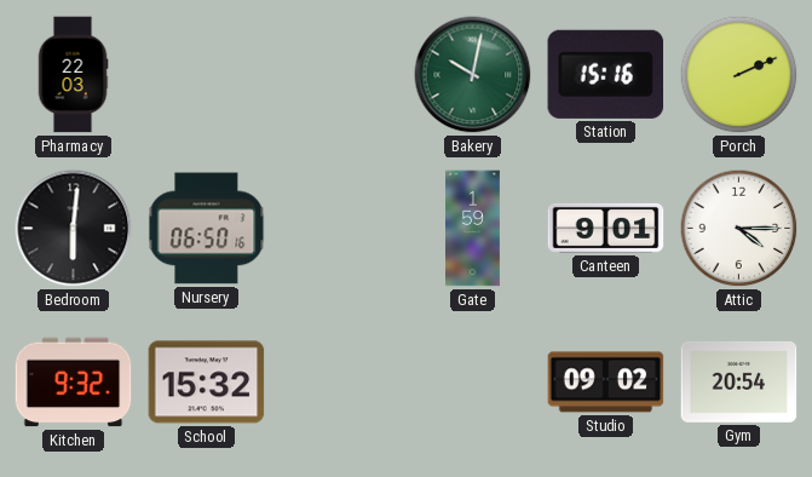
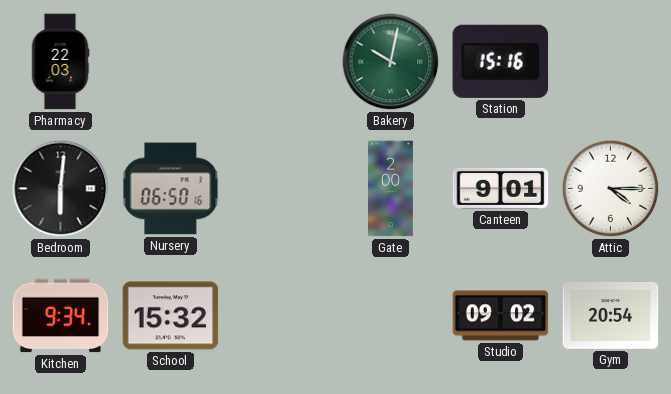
Porch: 2:11 -> none (739, 75)
Gate: 1:59 -> 2:00 (391, 189)
Kitchen: 9:32 -> 9:34 (61, 316)
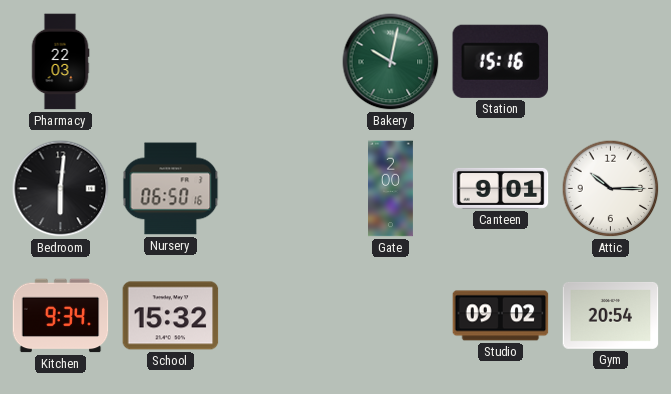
Attic: 4:15 -> 10:15 (611, 189)
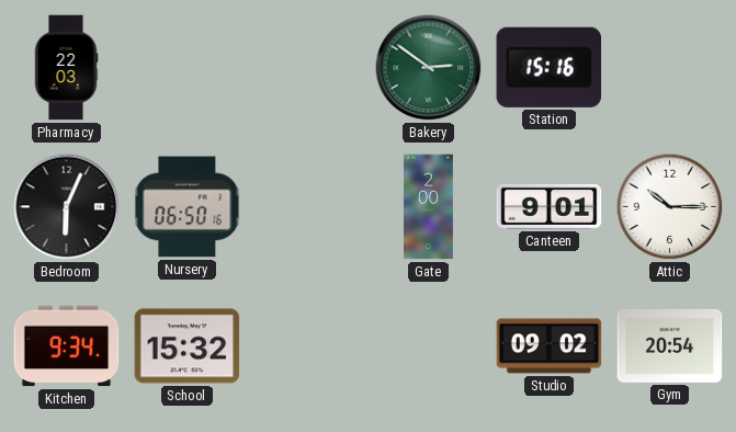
Bakery: 10:02 -> 2:51 (429, 68)
Bedroom: 6:01 -> 6:04 (67, 207)
